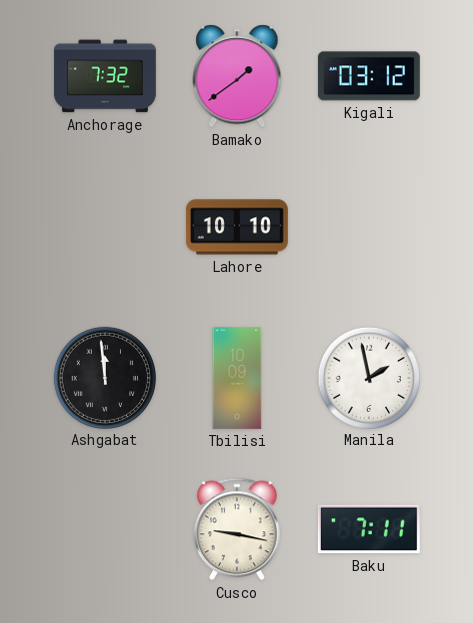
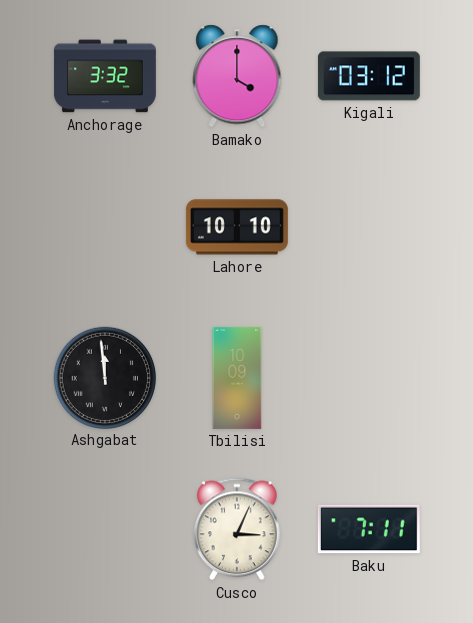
Anchorage: 7:32 -> 3:32 (105, 76)
Bamako: 1:39 -> 4:00 (237, 76)
Manila: 1:58 -> none (368, 377)
Cusco: 9:17 -> 3:04 (237, 529)
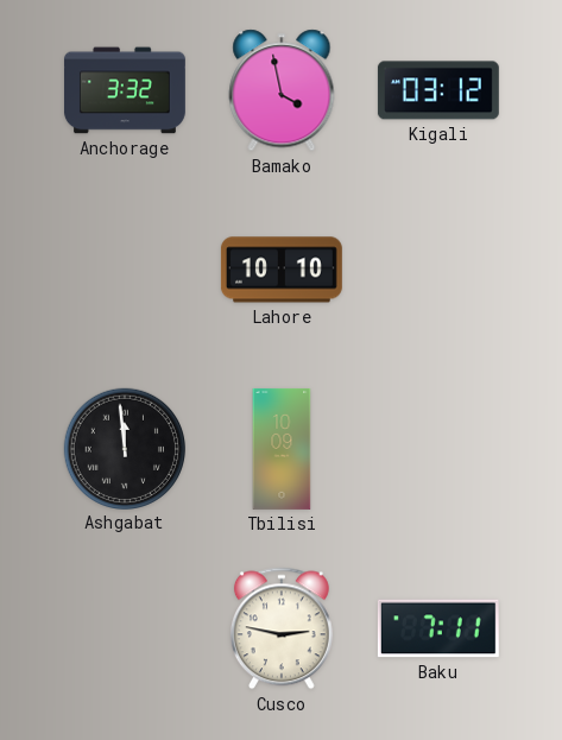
Bamako: 4:00 -> 3:58 (282, 90)
Cusco: 3:04 -> 2:47 (282, 628)
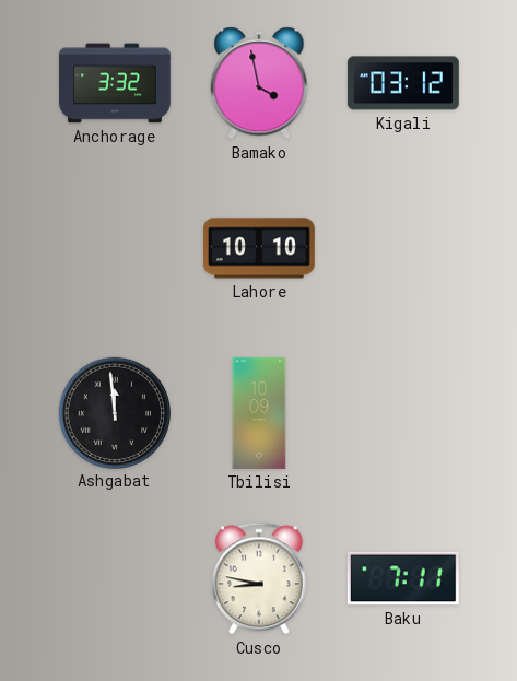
Cusco: 2:47 -> 8:47 (259, 578)
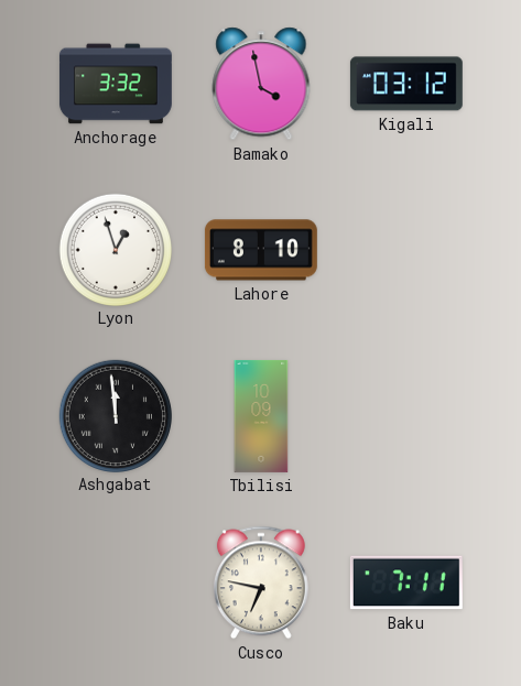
Lyon: none -> 12:57 (115, 249)
Lahore: 10:10 -> 8:10 (261, 250)
Cusco: 8:47 -> 6:47 (261, 582)
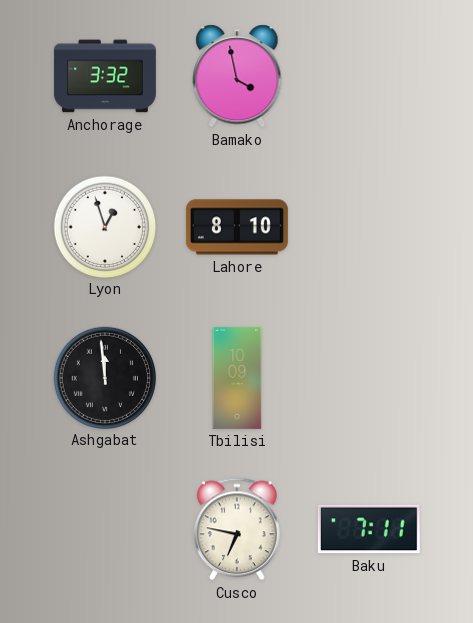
Kigali: 03:12 -> none (406, 84)
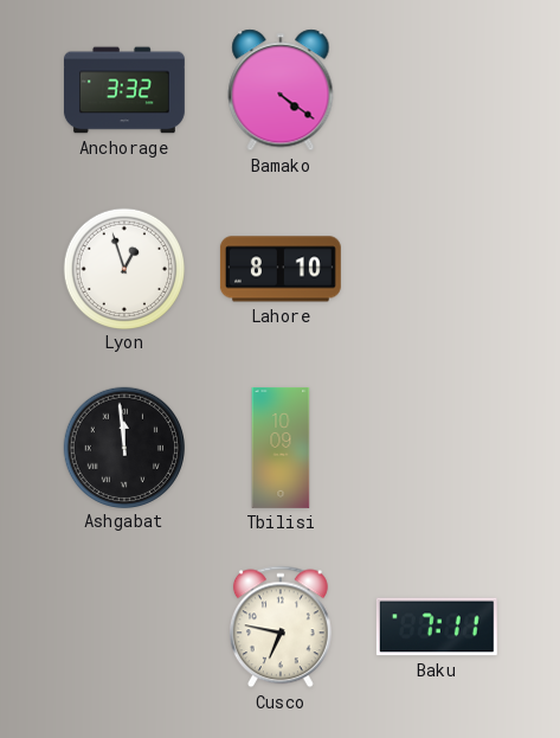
Bamako: 3:58 -> 4:21 (281, 90)
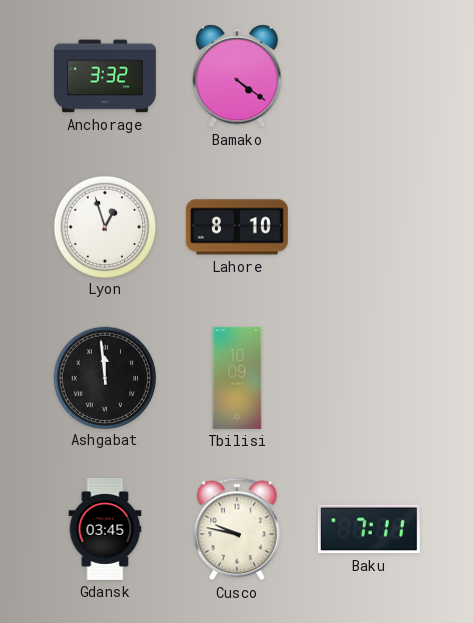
Gdansk: none -> 03:45 (105, 529)
Cusco: 6:47 -> 9:47 (237, 529)
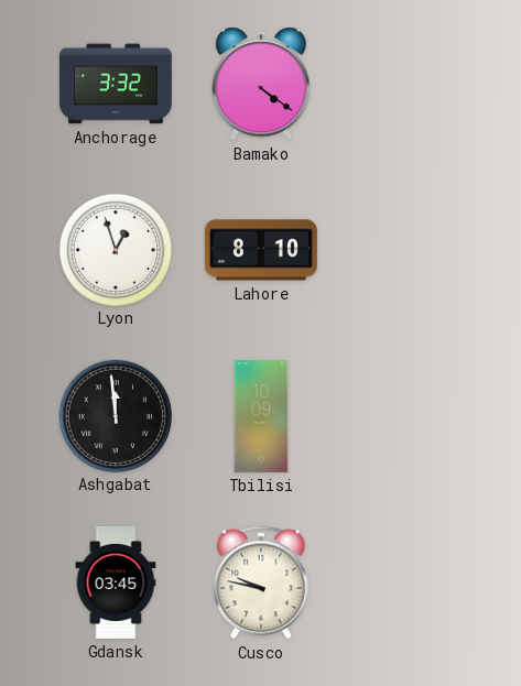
Baku: 7:11 -> none (369, 529)
